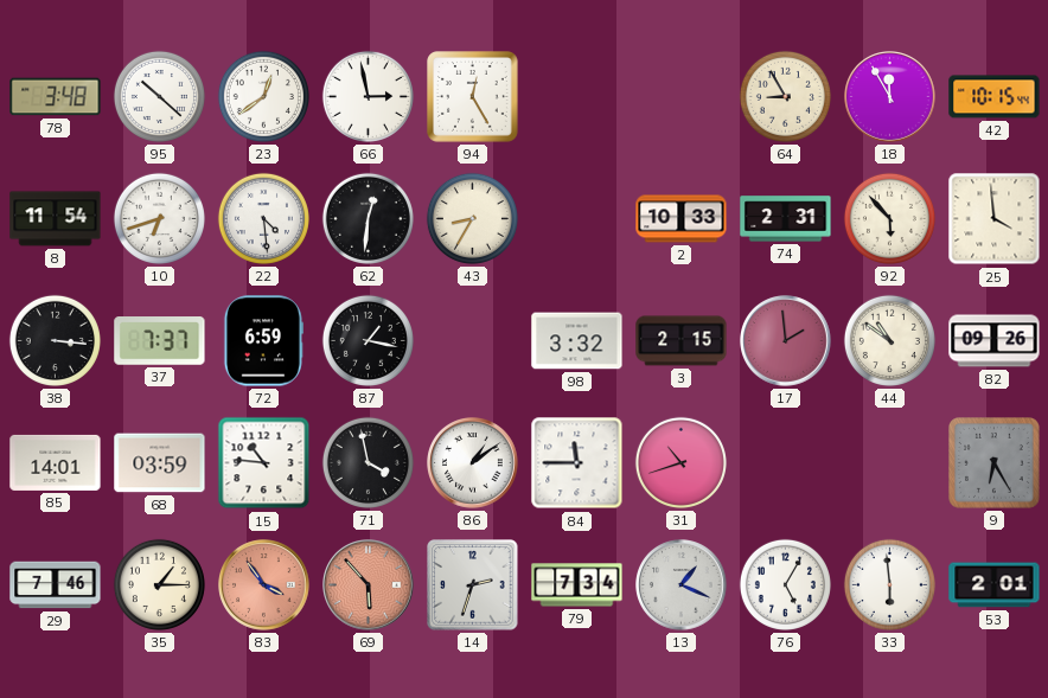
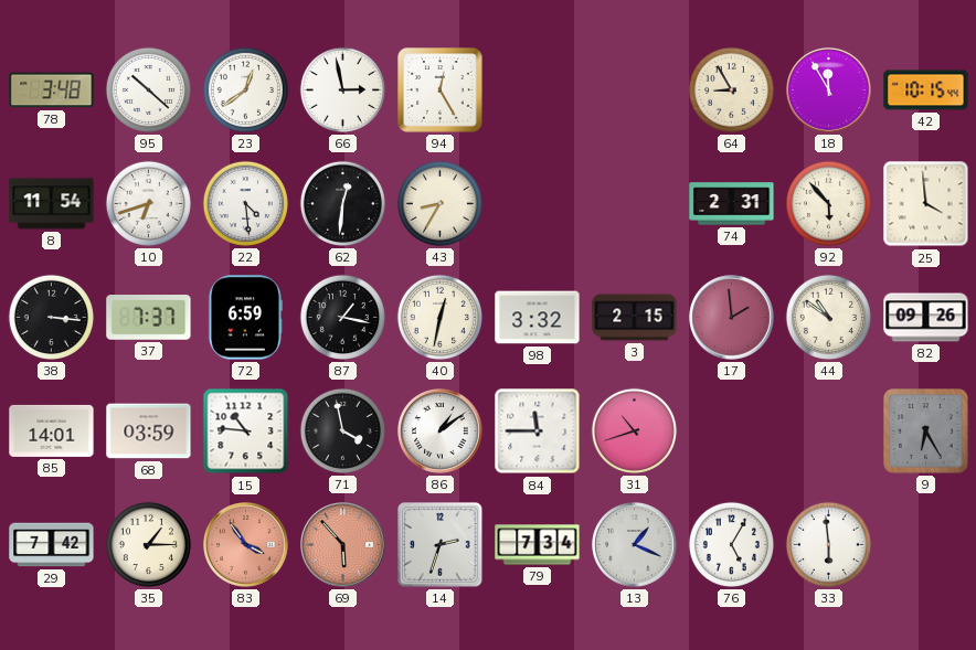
2: 10:33 -> none (682, 219)
40: none -> 12:32 (439, 317)
29: 7:46 -> 7:42 (52, 545)
53: 2:01 -> none (995, 585)
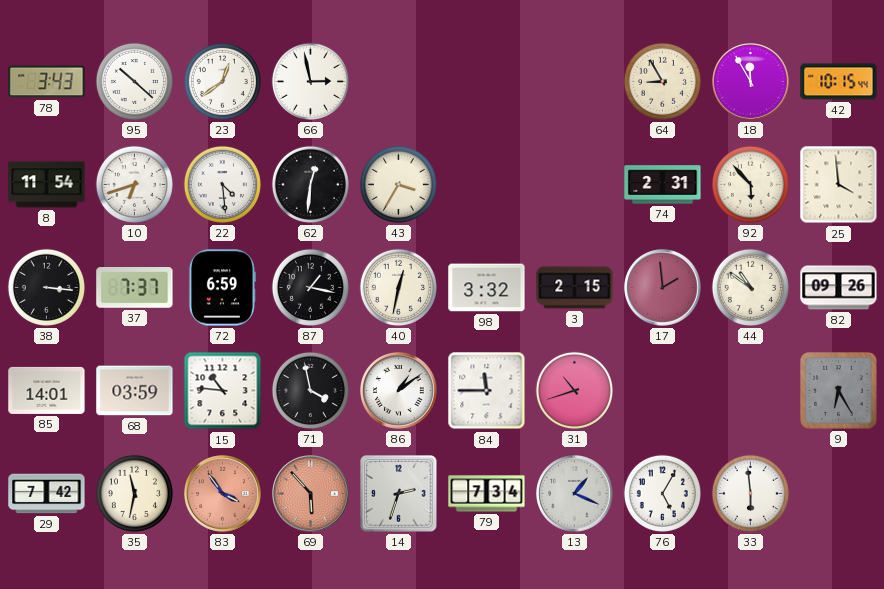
78: 3:48 -> 3:43 (47, 82)
94: 12:25 -> none (441, 90)
43: 8:35 -> 3:35 (398, 184)
35: 1:15 -> 11:32 (134, 493)
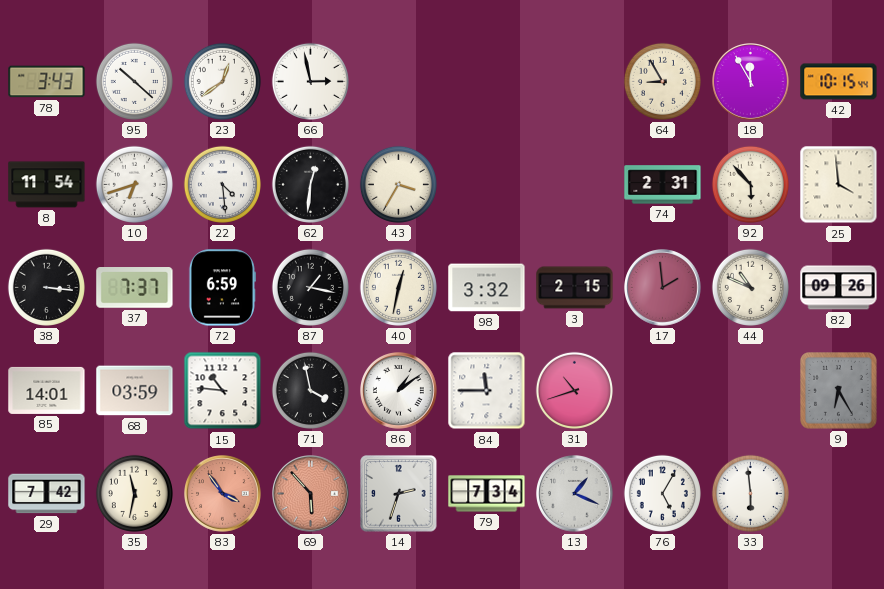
44: 10:51 -> 10:49 (750, 287)
